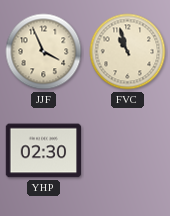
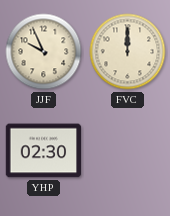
JJF: 3:56 -> 9:56 (44, 52)
FVC: 10:57 -> 12:00 (128, 52)
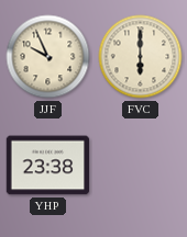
FVC: 12:00 -> 6:00 (141, 57)
YHP: 02:30 -> 23:38 (48, 166)
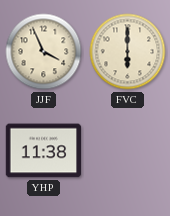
JJF: 9:56 -> 3:56 (44, 52)
YHP: 23:38 -> 11:38 (44, 151)
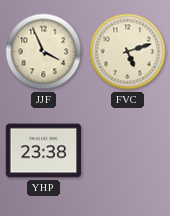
FVC: 6:00 -> 5:12 (128, 52)
YHP: 11:38 -> 23:38 (44, 151)
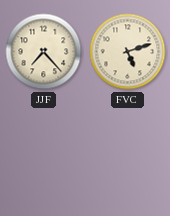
JJF: 3:56 -> 7:23 (44, 52)
YHP: 23:38 -> none (44, 151)
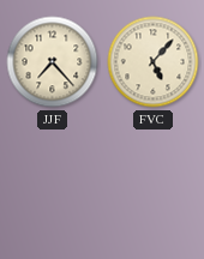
FVC: 5:12 -> 5:07 (154, 62)
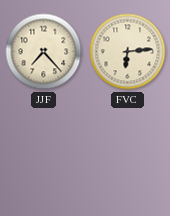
FVC: 5:07 -> 6:14 (128, 52)
